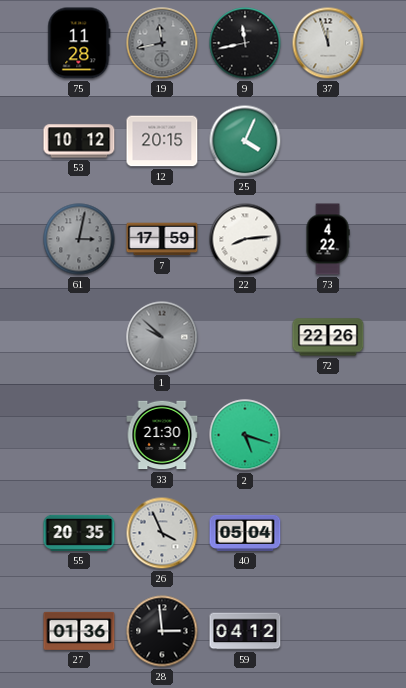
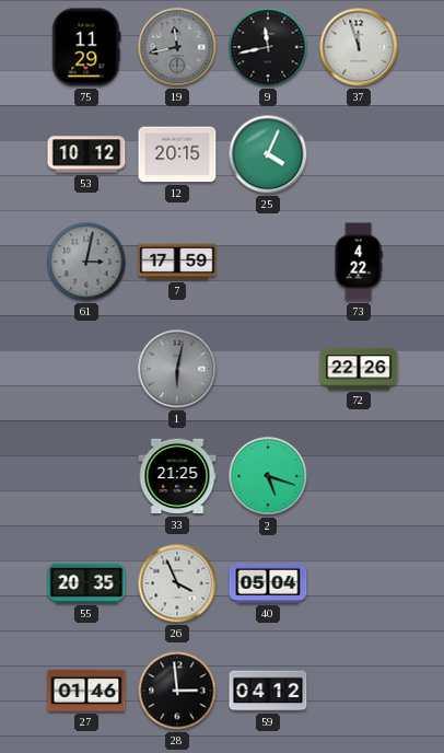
75: 11:28 -> 11:29 (86, 47)
22: 8:14 -> none (245, 239)
1: 9:52 -> 6:02 (177, 369)
33: 21:30 -> 21:25 (177, 476)
27: 01:36 -> 01:46 (86, 691)
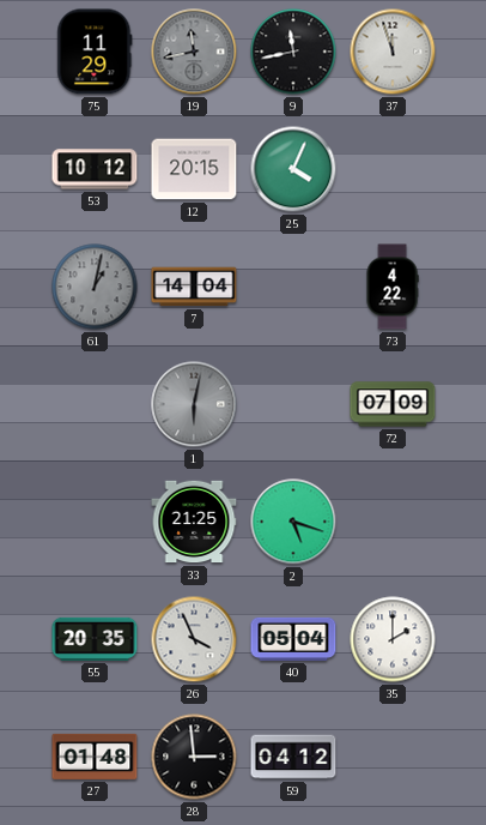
61: 3:02 -> 1:02 (95, 287)
7: 17:59 -> 14:04 (194, 287)
72: 22:26 -> 07:09 (393, 404)
35: none -> 2:00 (393, 639)
27: 01:46 -> 01:48 (95, 757)
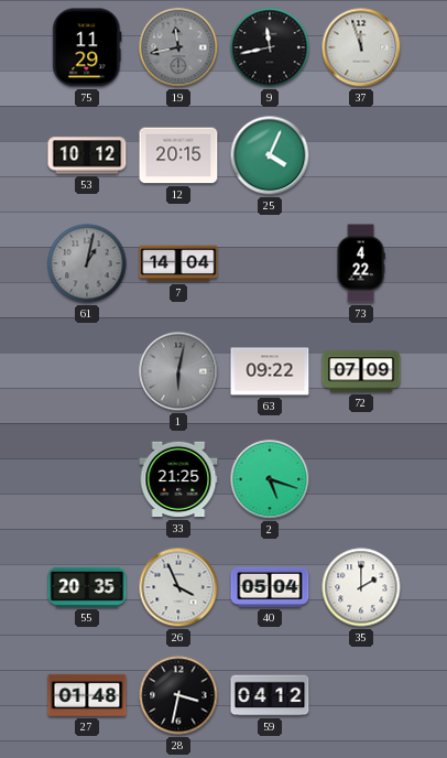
63: none -> 09:22 (270, 371)
28: 2:59 -> 3:32 (178, 695)
